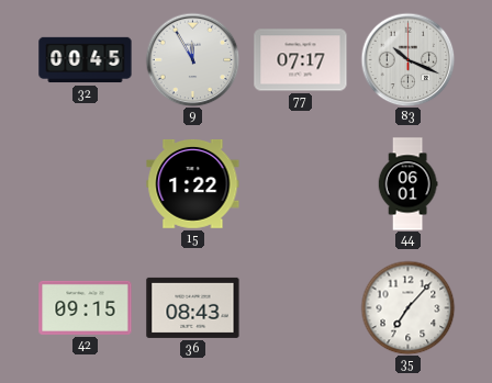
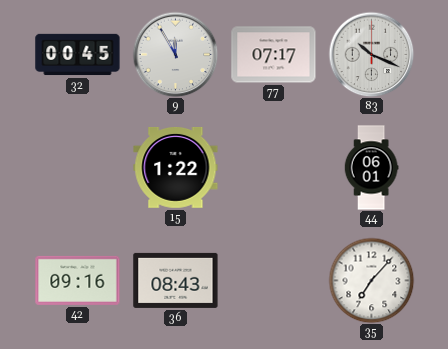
42: 09:15 -> 09:16 (78, 280)
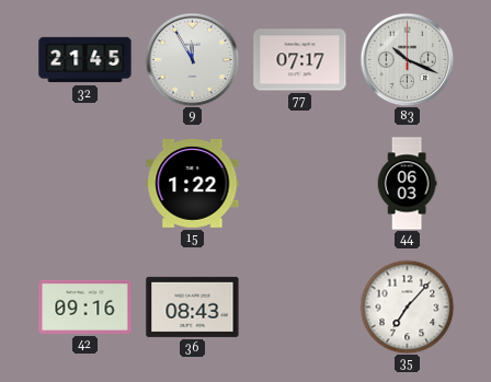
32: 00:45 -> 21:45 (85, 60)
44: 06:01 -> 06:03 (407, 184)
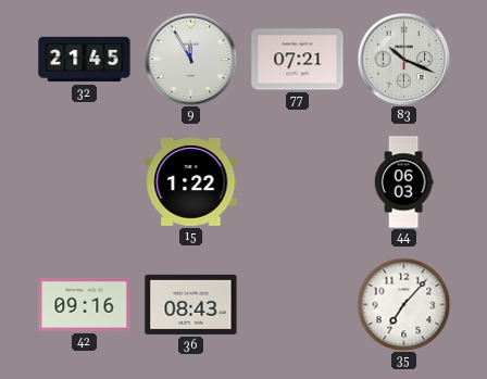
77: 07:17 -> 07:21 (298, 60)
